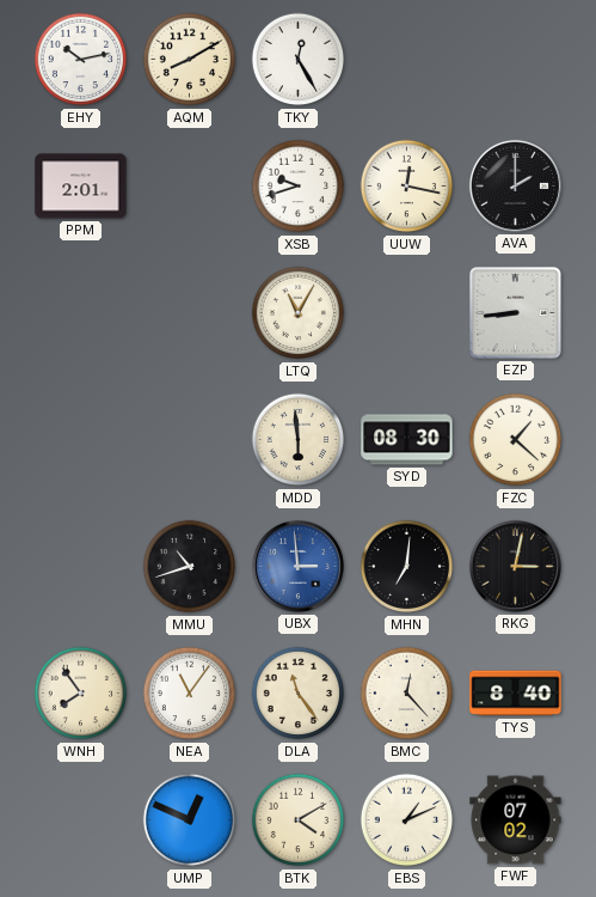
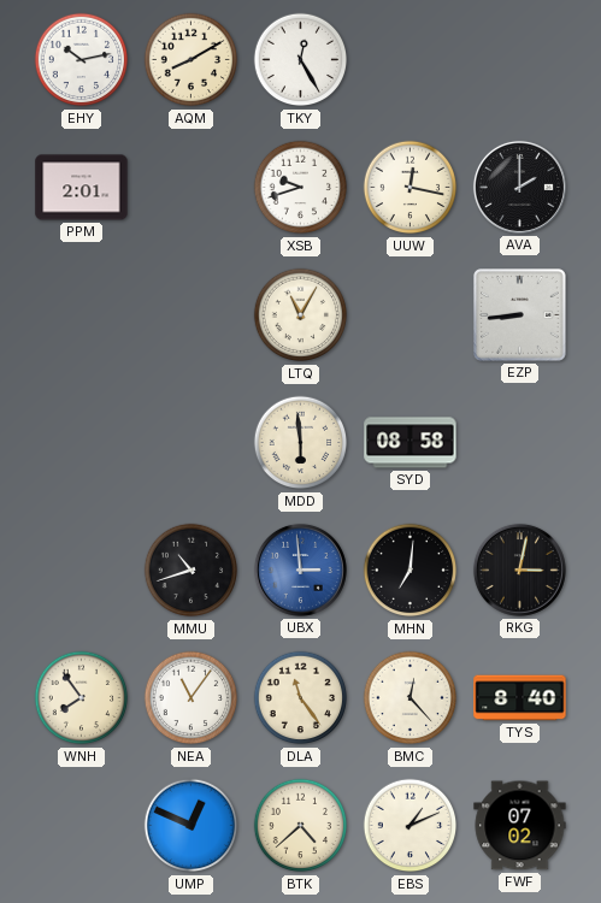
SYD: 08:30 -> 08:58 (411, 443)
FZC: 1:22 -> none (516, 440)
BTK: 4:10 -> 4:38 (301, 826)
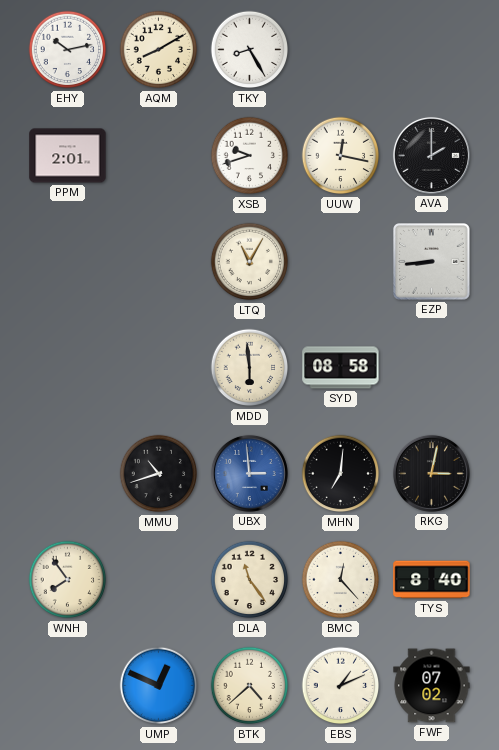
TKY: 12:25 -> 8:25 (250, 50)
NEA: 11:06 -> none (192, 698)
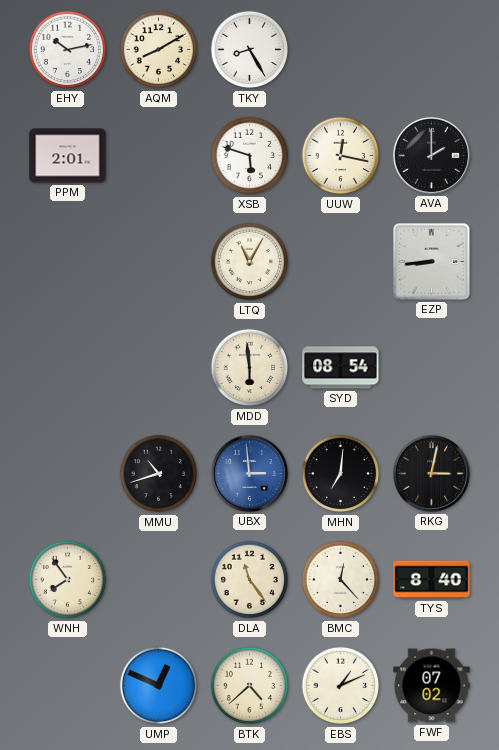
XSB: 9:42 -> 5:48 (250, 156)
SYD: 08:58 -> 08:54 (341, 368)
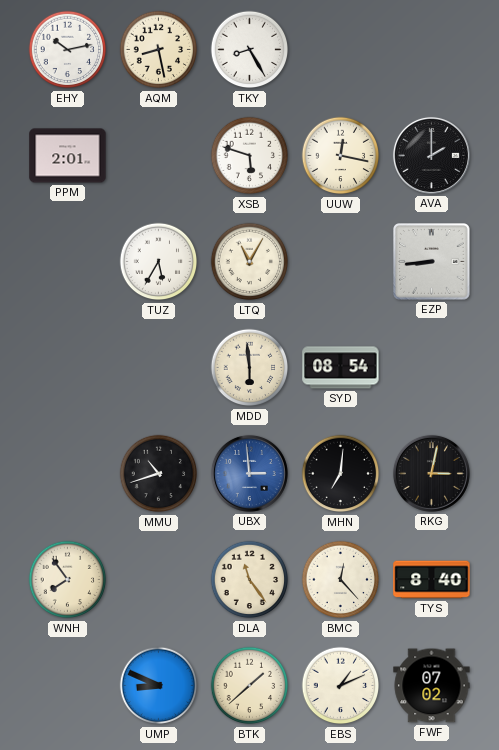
AQM: 8:10 -> 8:28 (159, 50)
TUZ: none -> 5:35 (159, 262)
UMP: 12:49 -> 8:49 (159, 686)
BTK: 4:38 -> 1:38 (250, 686)
